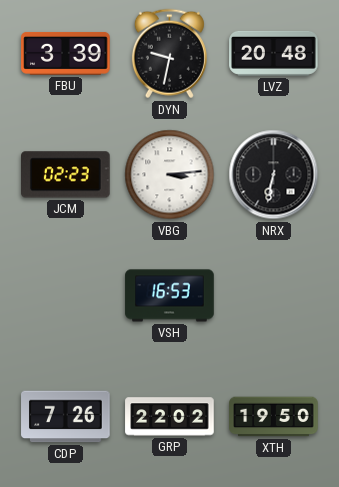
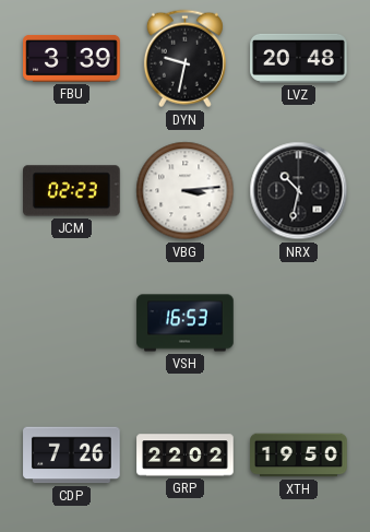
NRX: 6:32 -> 10:32 (299, 191)
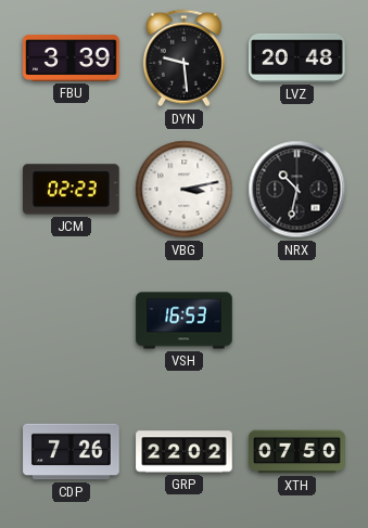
DYN: 9:32 -> 9:29 (183, 59)
VBG: 3:14 -> 3:13 (185, 190)
XTH: 19:50 -> 07:50 (297, 452)
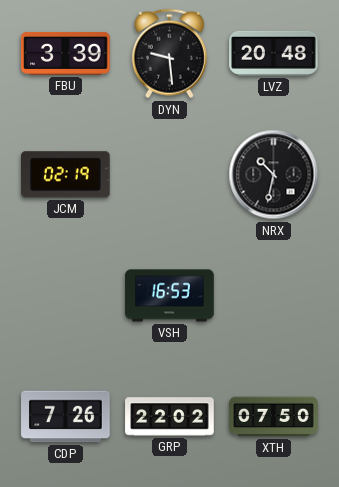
JCM: 02:23 -> 02:19 (66, 175)
VBG: 3:13 -> none (185, 190)
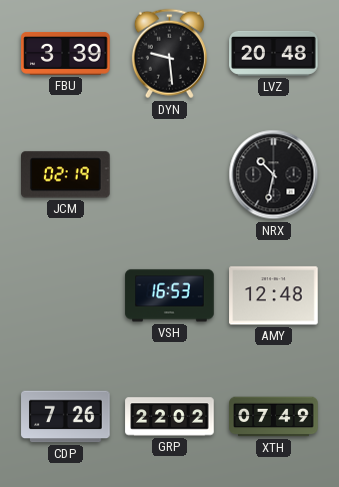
AMY: none -> 12:48 (274, 296)
XTH: 07:50 -> 07:49 (274, 417)
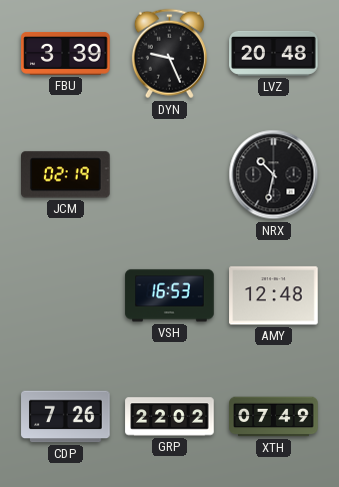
DYN: 9:29 -> 9:26 (169, 54)
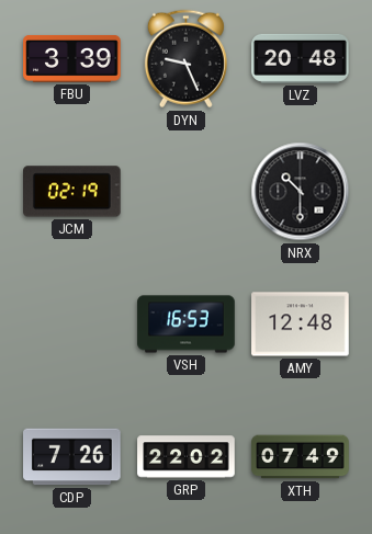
NRX: 10:32 -> 10:30 (301, 192)
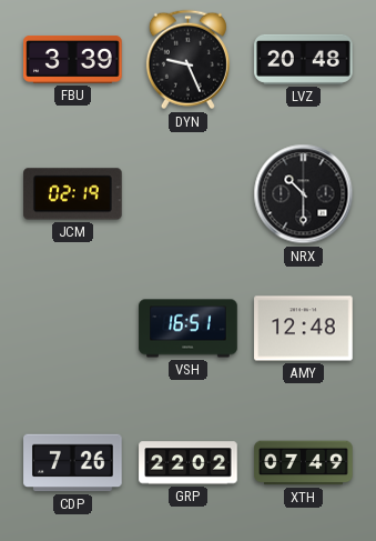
VSH: 16:53 -> 16:51 (189, 329)
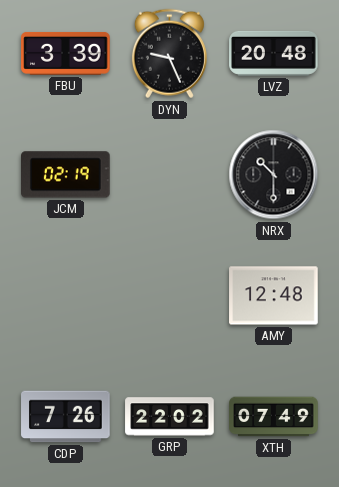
VSH: 16:51 -> none (189, 329)
